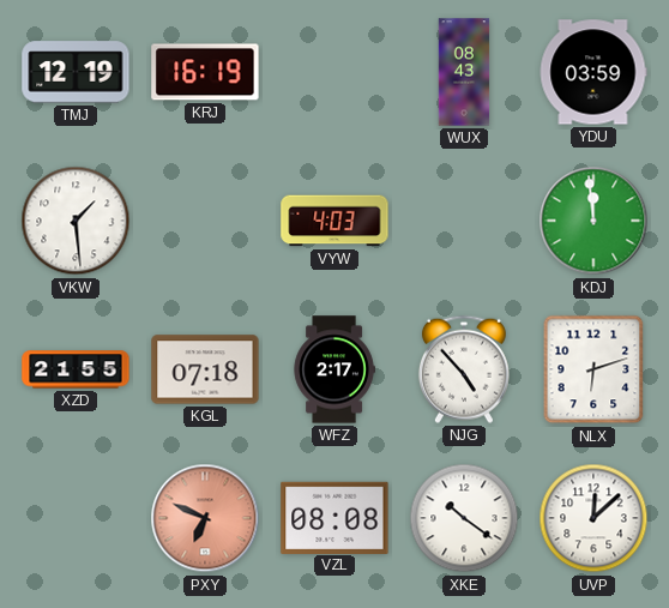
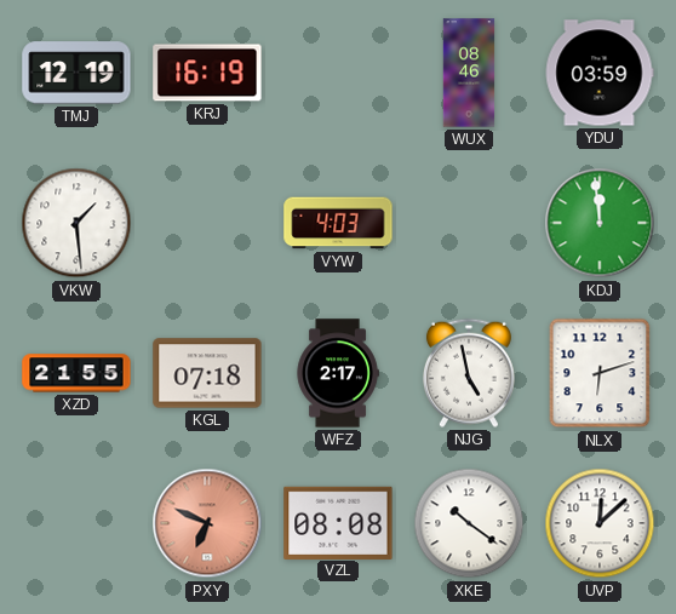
WUX: 08:43 -> 08:46 (469, 73)
NJG: 4:53 -> 4:58 (469, 373)
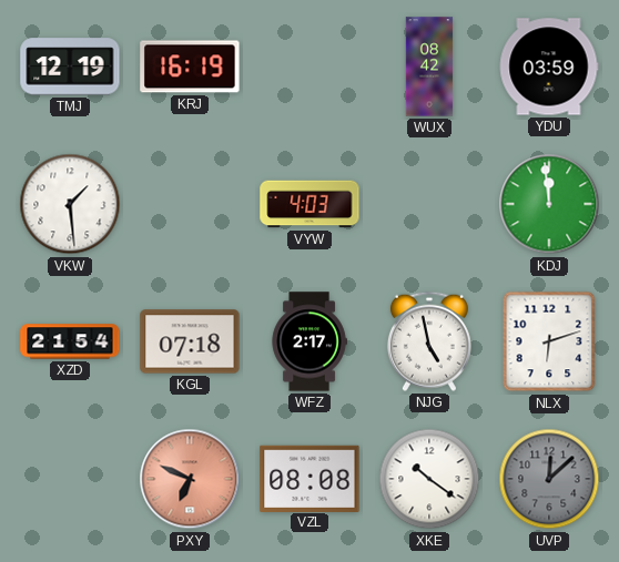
WUX: 08:46 -> 08:42 (429, 67)
XZD: 21:55 -> 21:54 (70, 341)
UVP dial: white -> grey (549, 479)
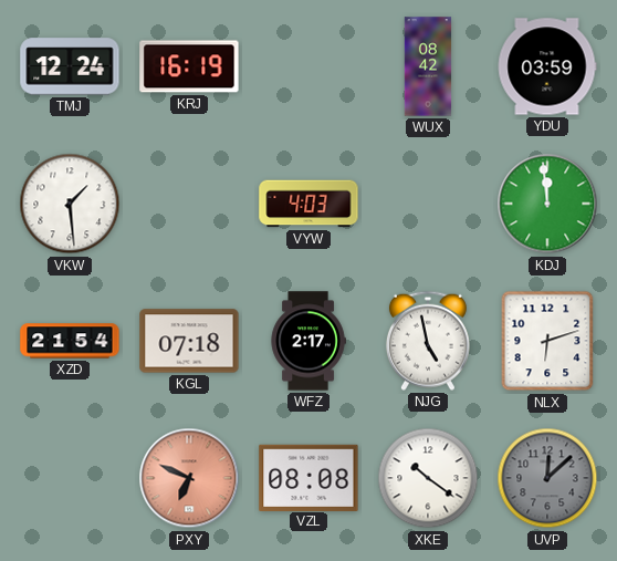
TMJ: 12:19 -> 12:24 (70, 66)
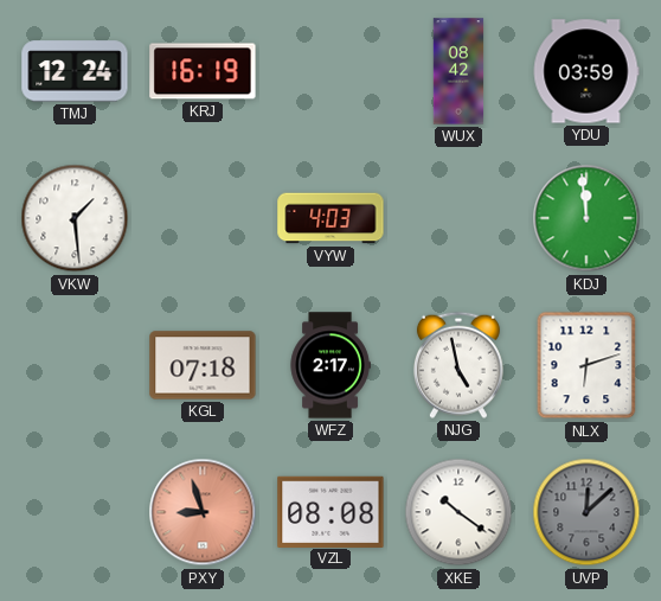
XZD: 21:54 -> none (70, 341)
PXY: 6:49 -> 8:57 (203, 512)
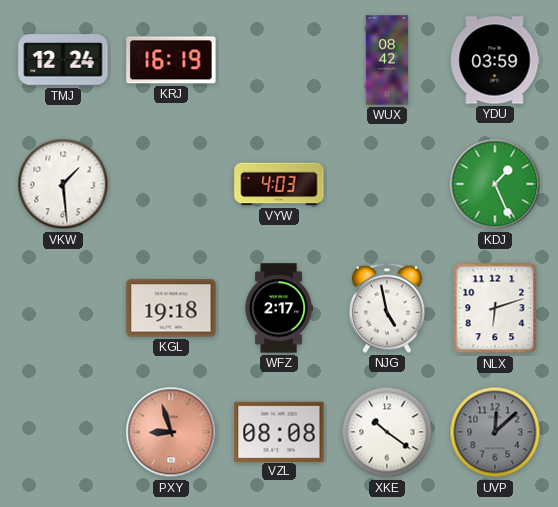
KDJ: 11:59 -> 1:26 (495, 184)
KGL: 07:18 -> 19:18 (171, 308)
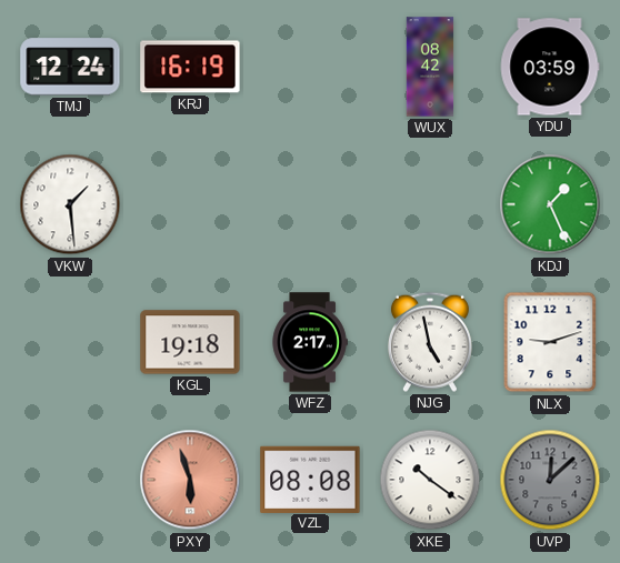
VYW: 4:03 -> none (279, 184)
NLX: 6:12 -> 9:12 (550, 342)
PXY: 8:57 -> 5:57 (190, 480)
